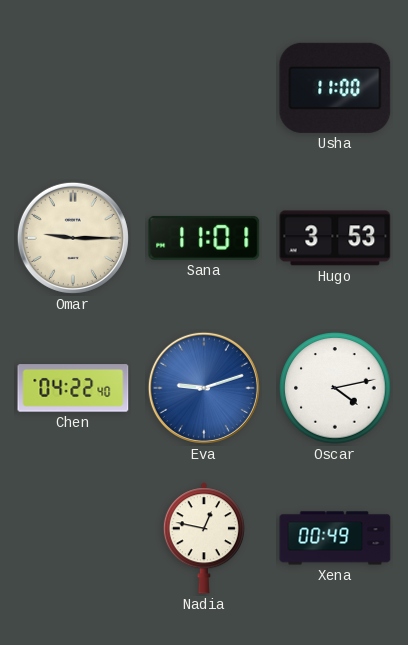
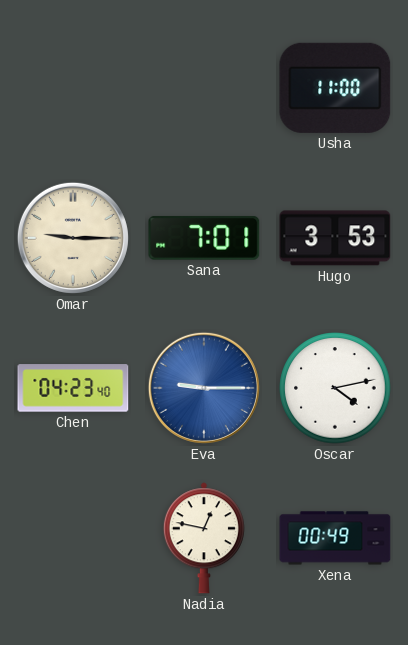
Sana: 11:01 -> 7:01 (204, 238)
Chen: 04:22 -> 04:23 (73, 388)
Eva: 9:12 -> 9:15 (204, 388)
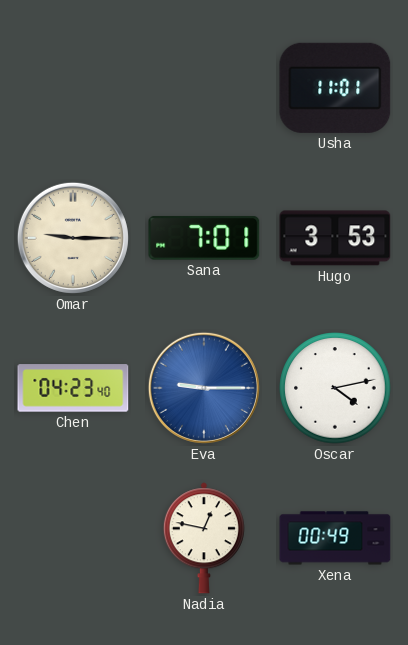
Usha: 11:00 -> 11:01 (335, 88)
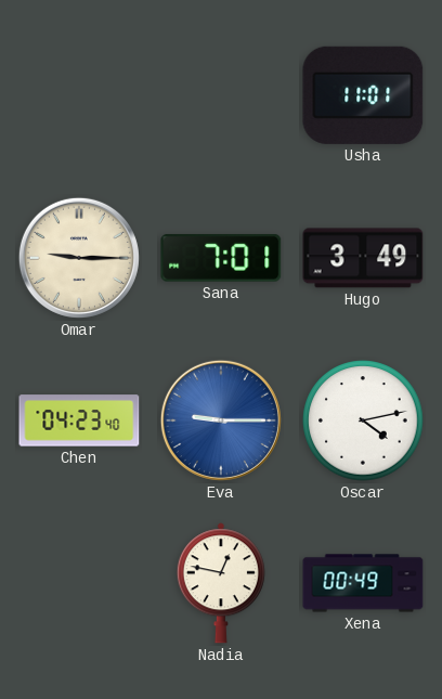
Hugo: 3:53 -> 3:49 (363, 258)
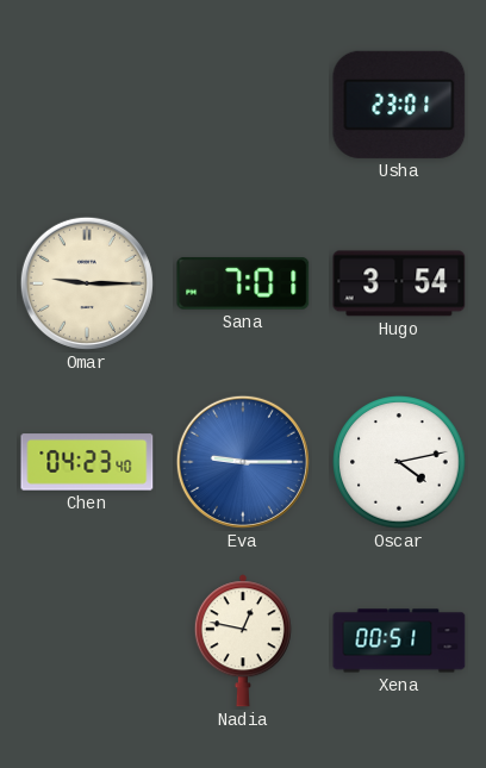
Usha: 11:01 -> 23:01 (399, 105)
Hugo: 3:49 -> 3:54 (399, 283)
Xena: 00:49 -> 00:51 (399, 641)
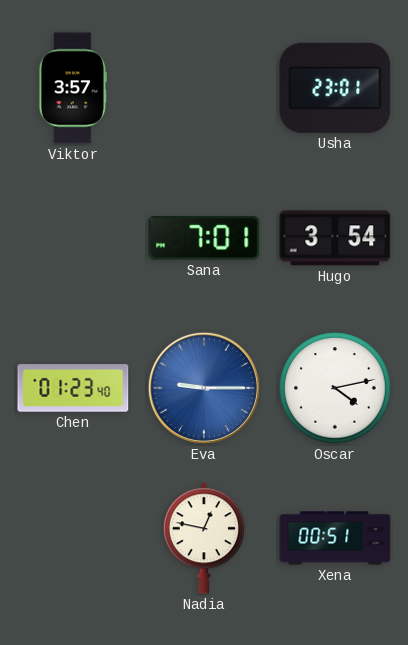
Viktor: none -> 3:57 (72, 88)
Omar: 9:15 -> none (87, 283)
Chen: 04:23 -> 01:23 (73, 388)
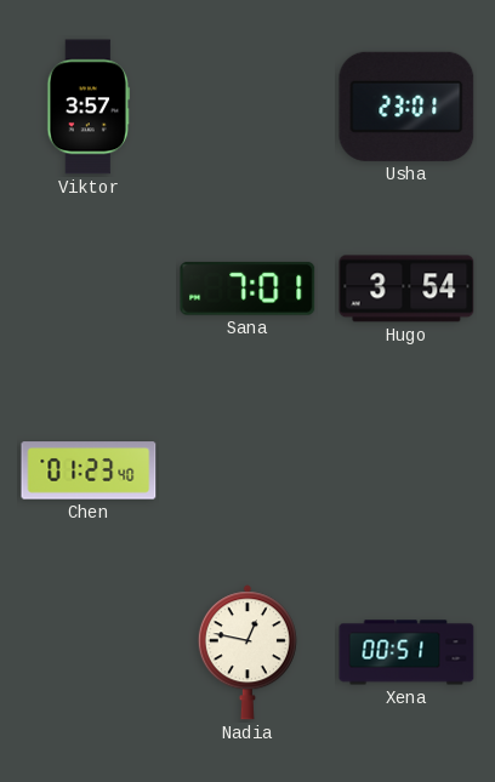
Eva: 9:15 -> none (204, 388)
Oscar: 4:13 -> none (335, 388)
